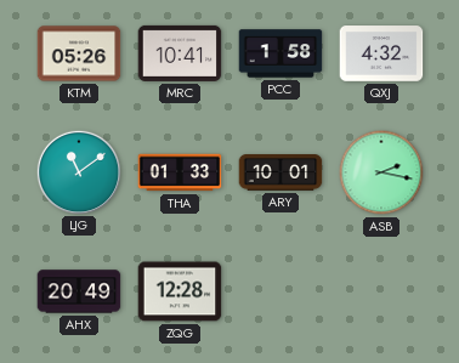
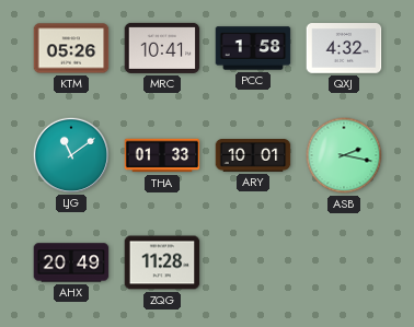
ZQG: 12:28 -> 11:28 (162, 262)
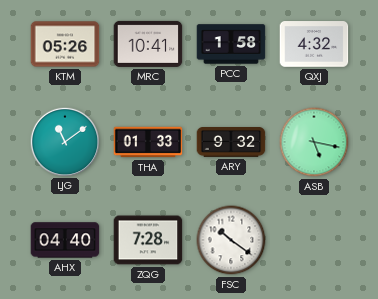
ARY: 10:01 -> 9:32 (231, 143)
ASB: 2:17 -> 5:17 (314, 142)
AHX: 20:49 -> 04:40 (65, 240)
ZQG: 11:28 -> 7:28 (148, 240)
FSC: none -> 10:21 (231, 240)
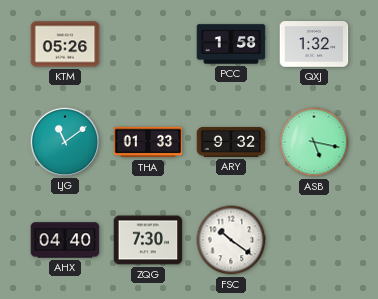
MRC: 10:41 -> none (148, 44)
QXJ: 4:32 -> 1:32 (314, 44)
ZQG: 7:28 -> 7:30 (148, 240)
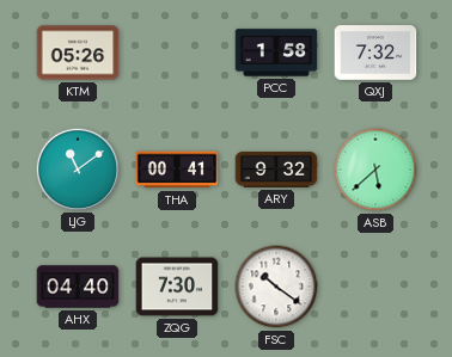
QXJ: 1:32 -> 7:32 (375, 53)
THA: 01:33 -> 00:41 (177, 170)
ASB: 5:17 -> 5:38 (375, 170)
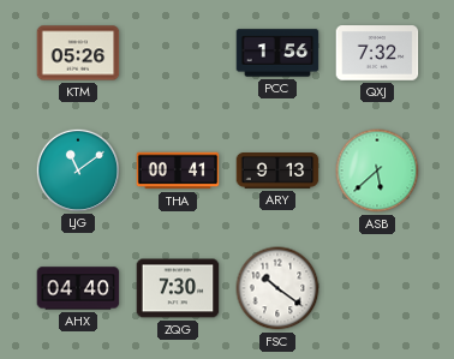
PCC: 1:58 -> 1:56 (277, 53)
ARY: 9:32 -> 9:13 (277, 172)
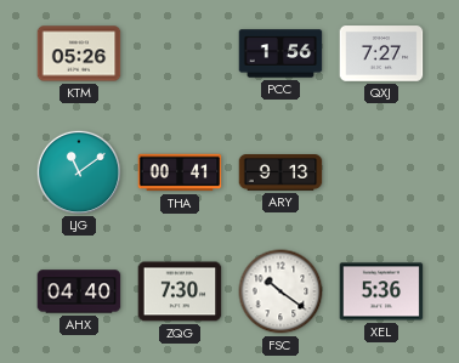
QXJ: 7:32 -> 7:27 (381, 53)
ASB: 5:38 -> none (377, 170)
XEL: none -> 5:36 (381, 291)
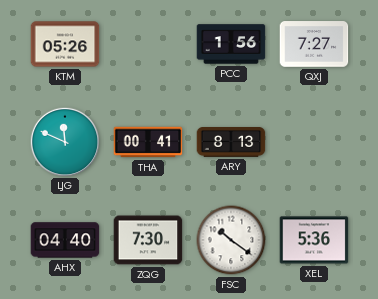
LJG: 11:09 -> 11:49 (64, 141)
ARY: 9:13 -> 8:13 (231, 143)
